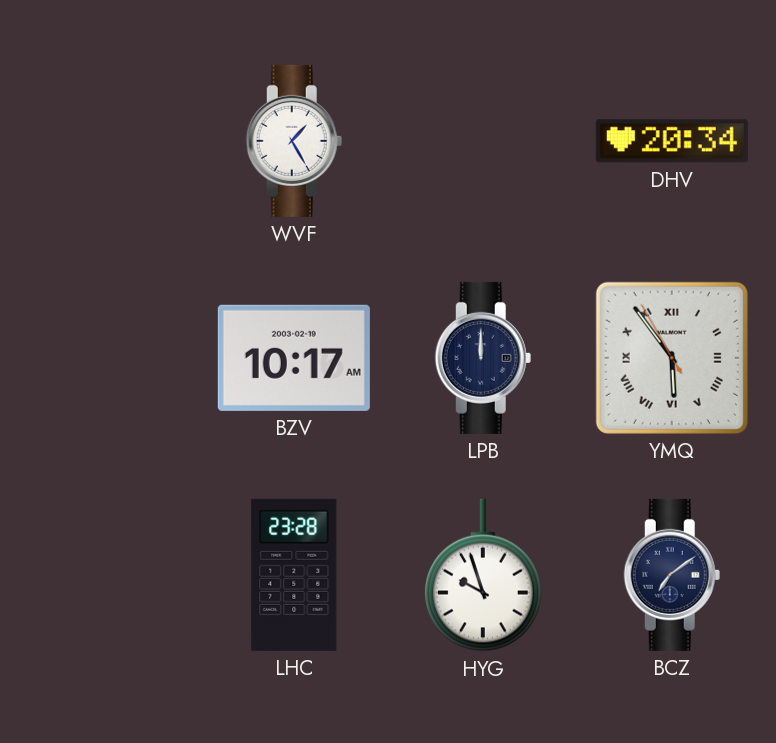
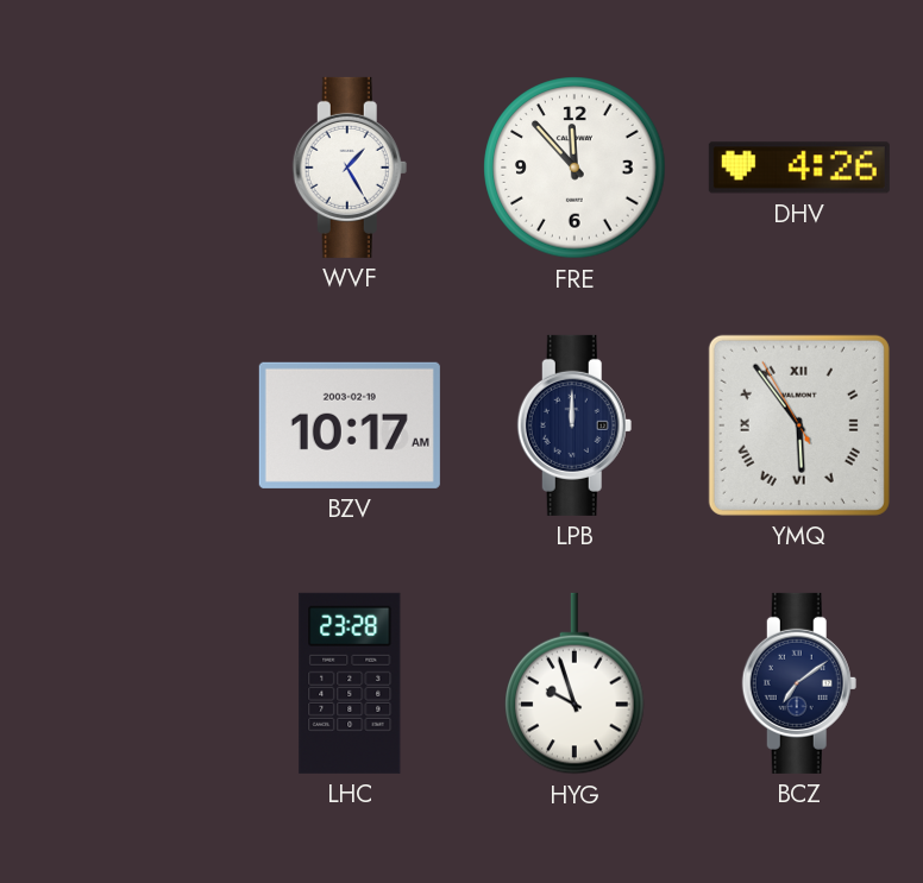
FRE: none -> 11:53 (574, 168)
DHV: 20:34 -> 4:26 (799, 168)
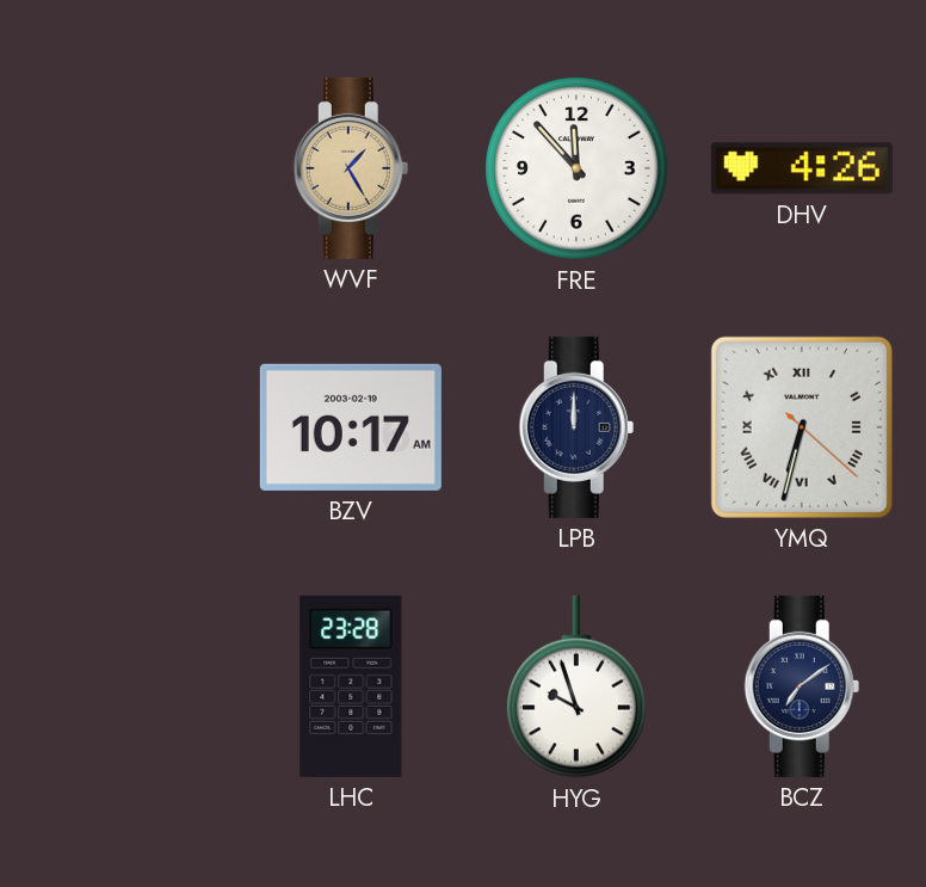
WVF dial: white -> champagne (351, 168)
YMQ: 5:53 -> 6:32 (802, 427)
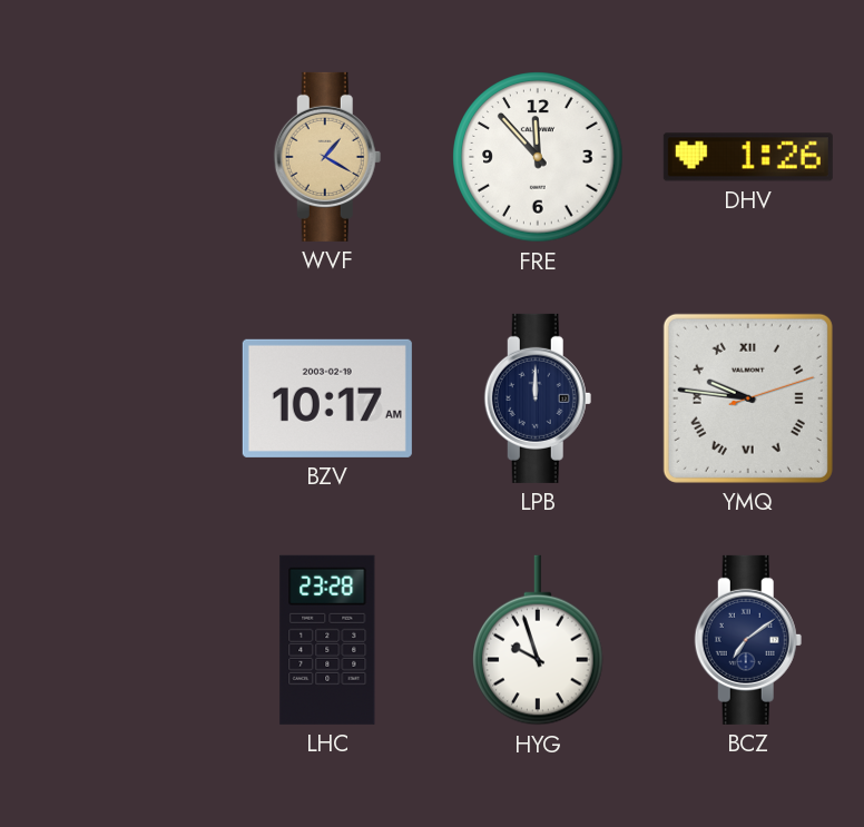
WVF: 1:25 -> 1:20 (327, 157)
DHV: 4:26 -> 1:26 (748, 157)
YMQ: 6:32 -> 9:46 (748, 398)
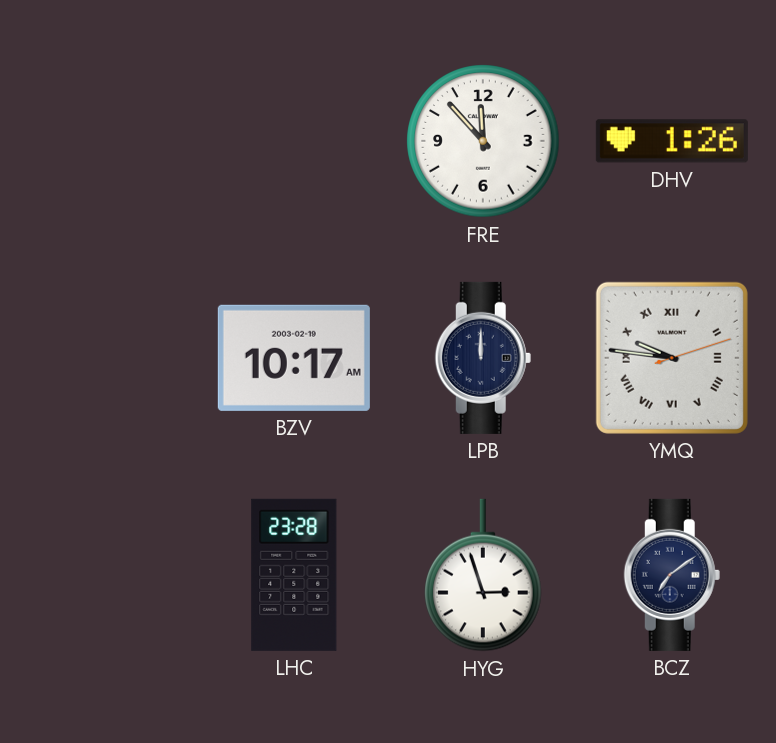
WVF: 1:20 -> none (327, 157)
HYG: 9:57 -> 2:57 (483, 575)
